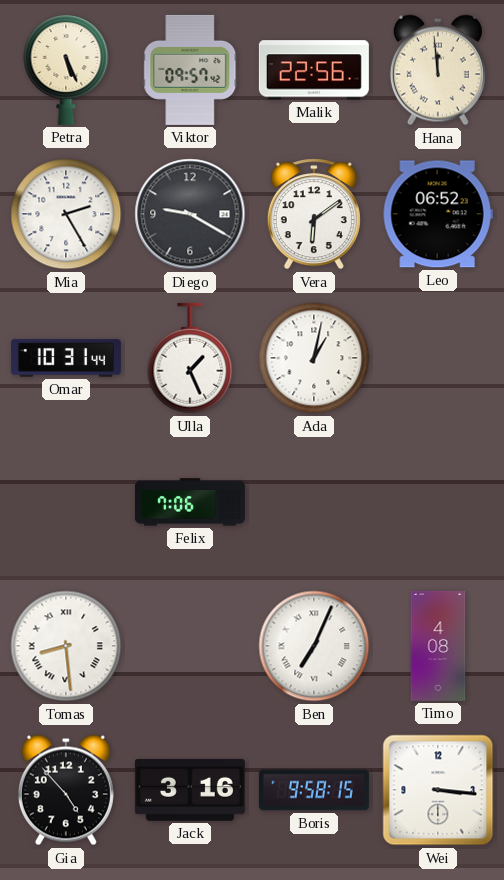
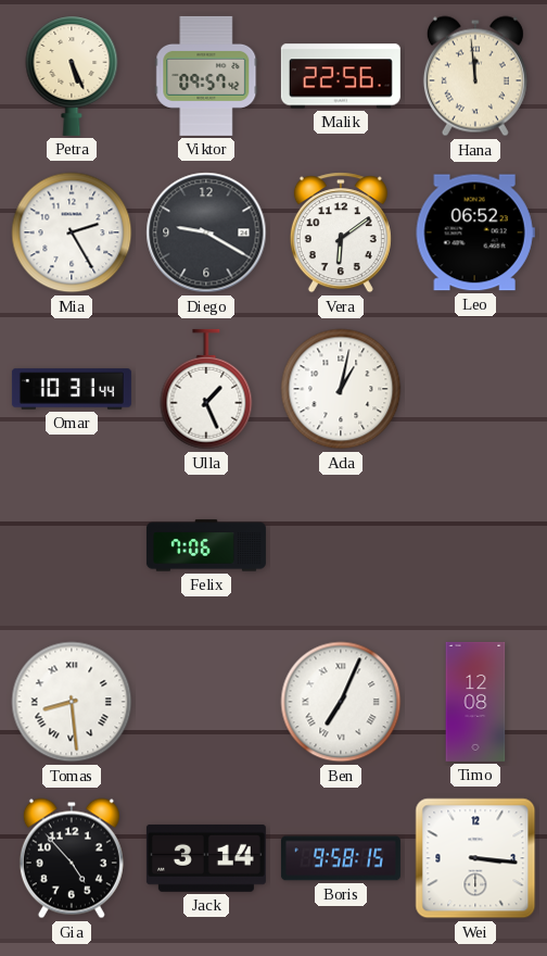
Timo: 4:08 -> 12:08 (475, 702)
Jack: 3:16 -> 3:14 (206, 858)
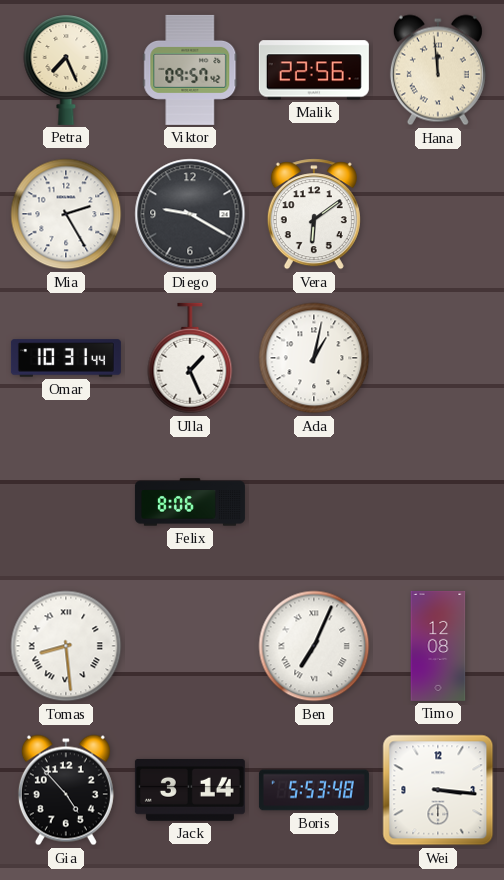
Petra: 5:26 -> 7:26 (66, 70)
Leo: 06:52 -> none (475, 232)
Felix: 7:06 -> 8:06 (190, 502)
Boris: 9:58 -> 5:53 (314, 790)
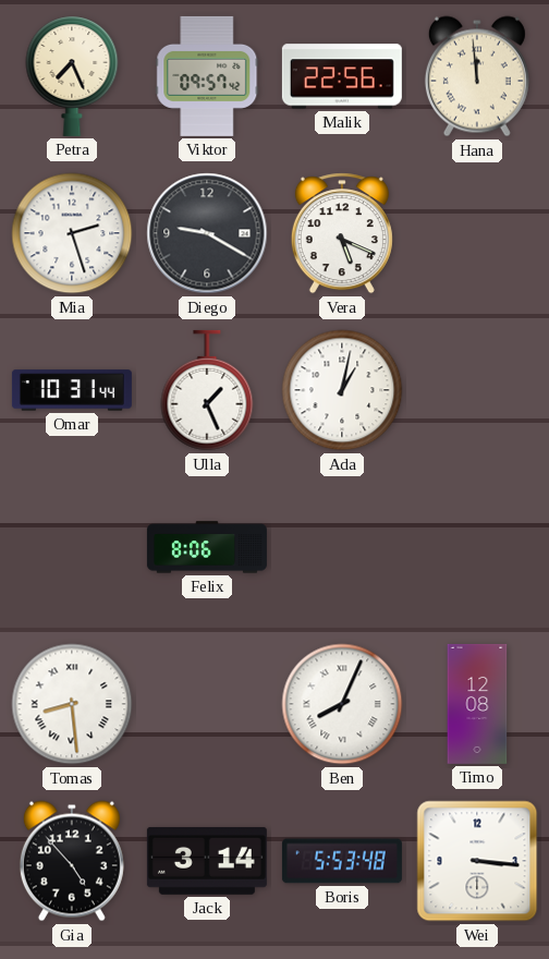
Mia: 2:25 -> 2:27 (72, 233)
Vera: 6:09 -> 5:19 (342, 233)
Ben: 7:04 -> 8:04 (342, 704)
